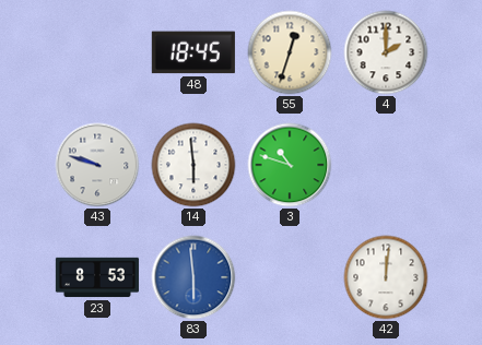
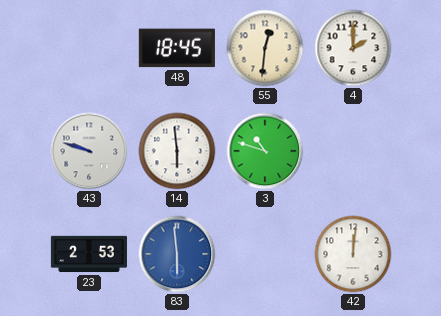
55: 12:33 -> 12:31 (265, 48)
23: 8:53 -> 2:53 (89, 254)
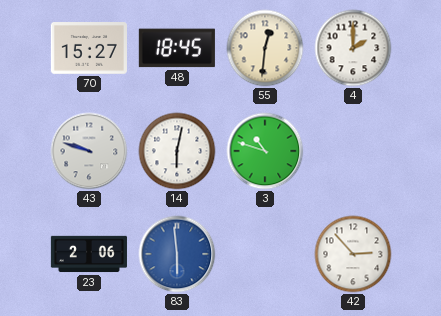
70: none -> 15:27 (89, 48)
14: 5:59 -> 6:02 (177, 151)
23: 2:53 -> 2:06 (89, 254)
42: 12:01 -> 2:53 (353, 254)
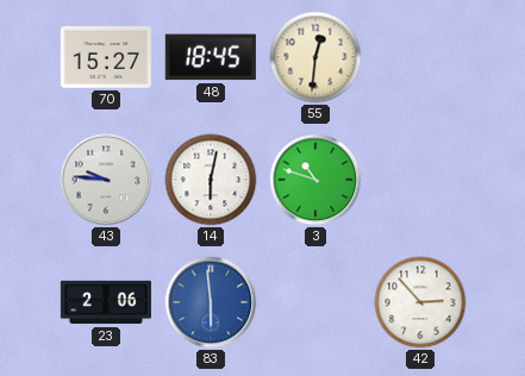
4: 2:00 -> none (353, 48)
43: 9:48 -> 9:46 (106, 180)
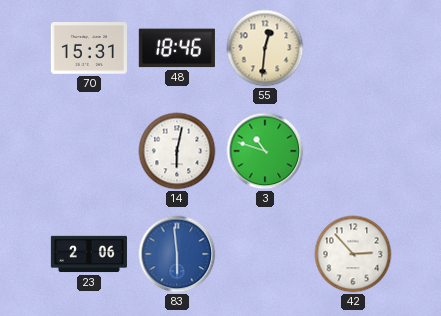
70: 15:27 -> 15:31 (89, 48)
48: 18:45 -> 18:46 (177, 48)
43: 9:46 -> none (106, 180)
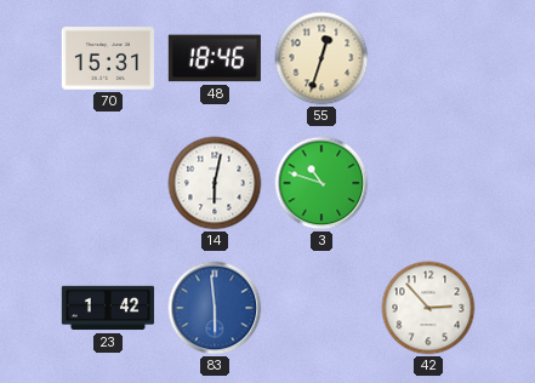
55: 12:31 -> 12:33 (321, 58)
23: 2:06 -> 1:42 (108, 308)
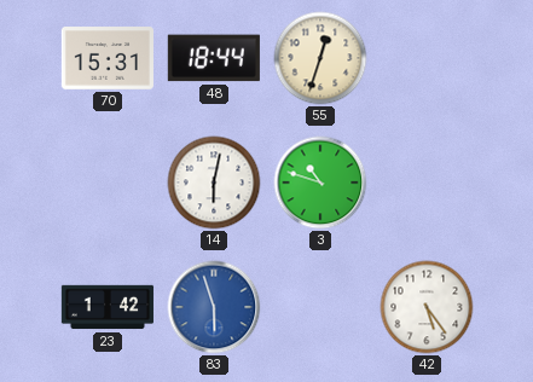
48: 18:46 -> 18:44 (214, 58)
83: 5:59 -> 5:57 (214, 307)
42: 2:53 -> 5:24 (427, 307)
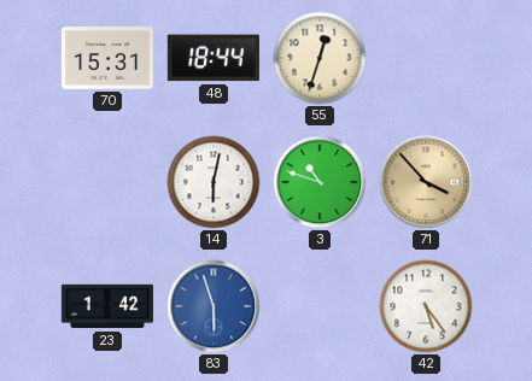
71: none -> 3:53 (426, 182)
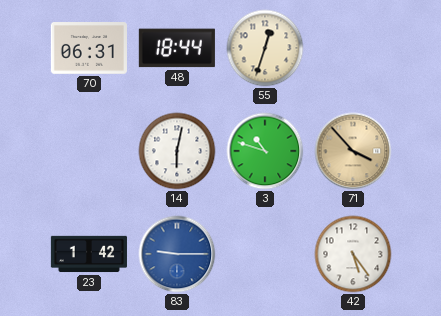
70: 15:31 -> 06:31 (89, 48)
83: 5:57 -> 9:15 (177, 254)
